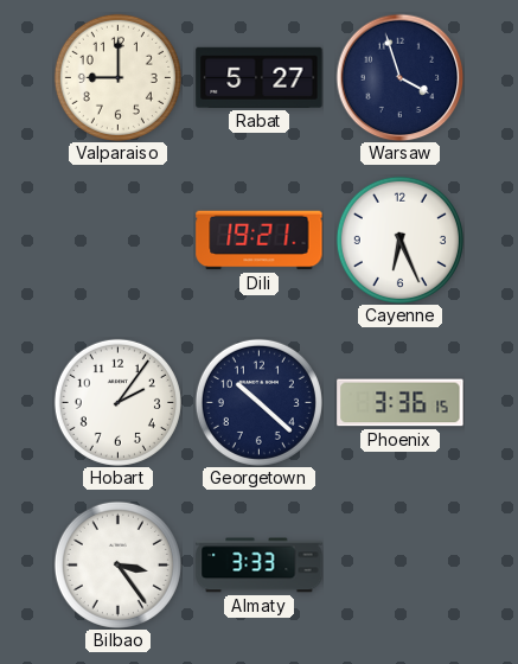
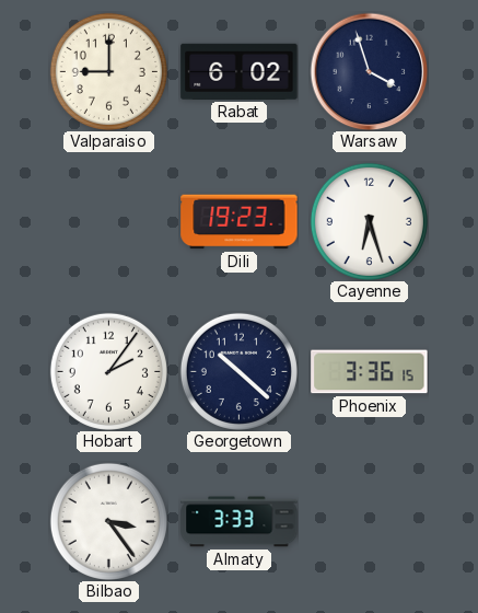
Rabat: 5:27 -> 6:02 (240, 71)
Dili: 19:21 -> 19:23 (240, 222)
Cayenne: 6:26 -> 6:27 (369, 221)
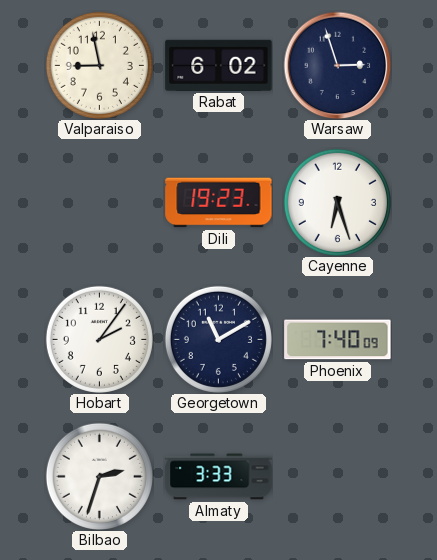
Valparaiso: 9:00 -> 8:58 (99, 65)
Warsaw: 3:57 -> 2:57 (337, 65)
Georgetown: 10:22 -> 11:10 (218, 339)
Phoenix: 3:36 -> 7:40 (338, 340)
Bilbao: 3:24 -> 2:33 (99, 476)
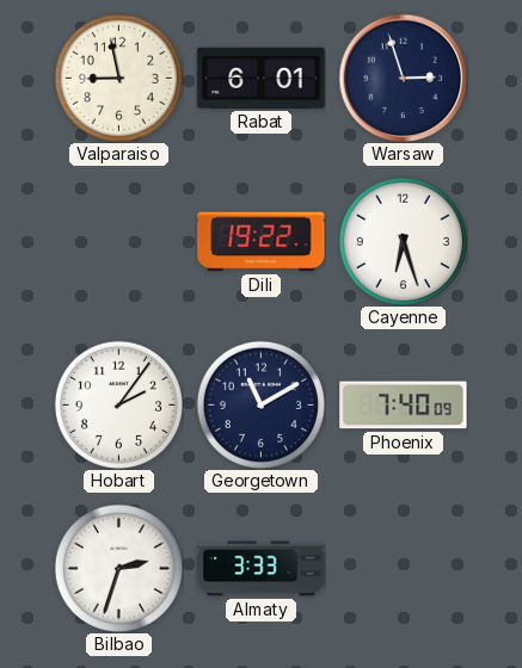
Rabat: 6:02 -> 6:01 (262, 78)
Dili: 19:23 -> 19:22 (262, 242)
